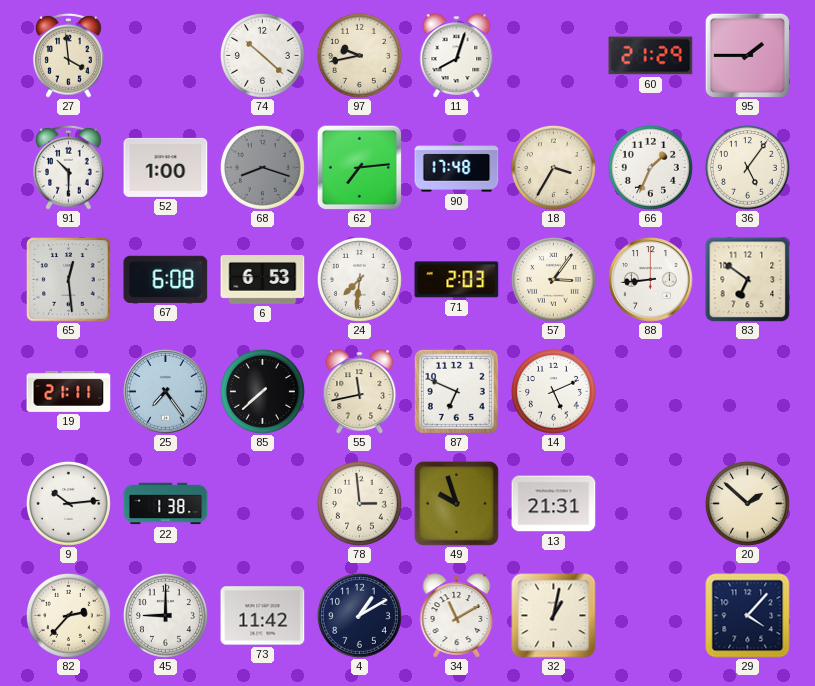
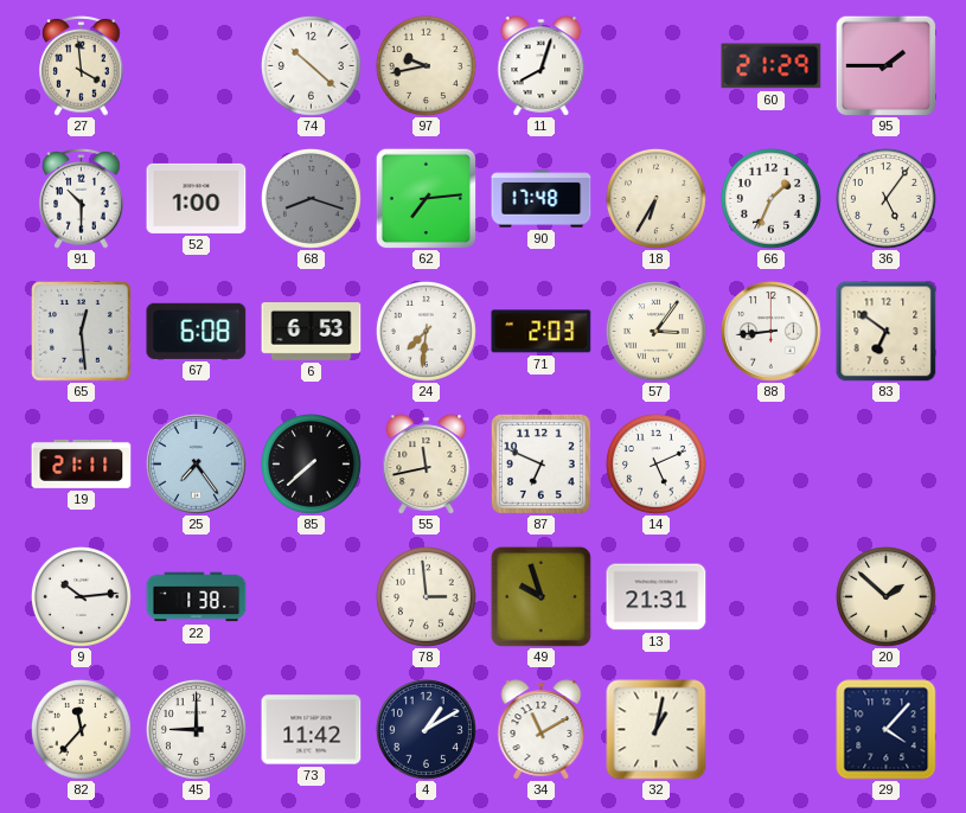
18: 3:35 -> 6:35 (655, 198)
82: 2:37 -> 11:37 (81, 729)
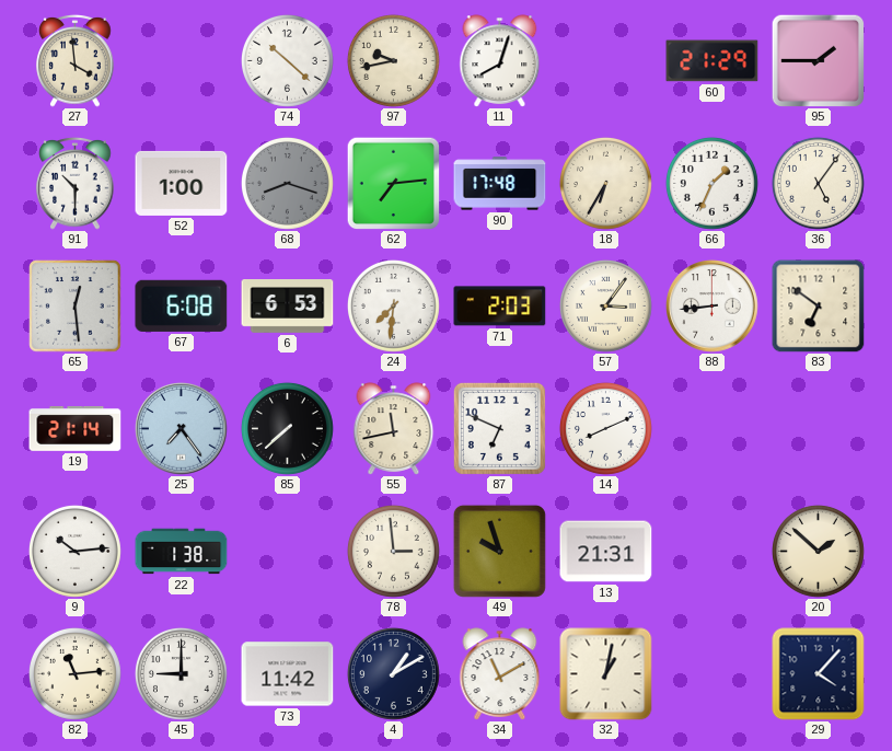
19: 21:11 -> 21:14 (76, 429)
14: 5:11 -> 8:11 (605, 428)
82: 11:37 -> 11:14 (74, 673)
